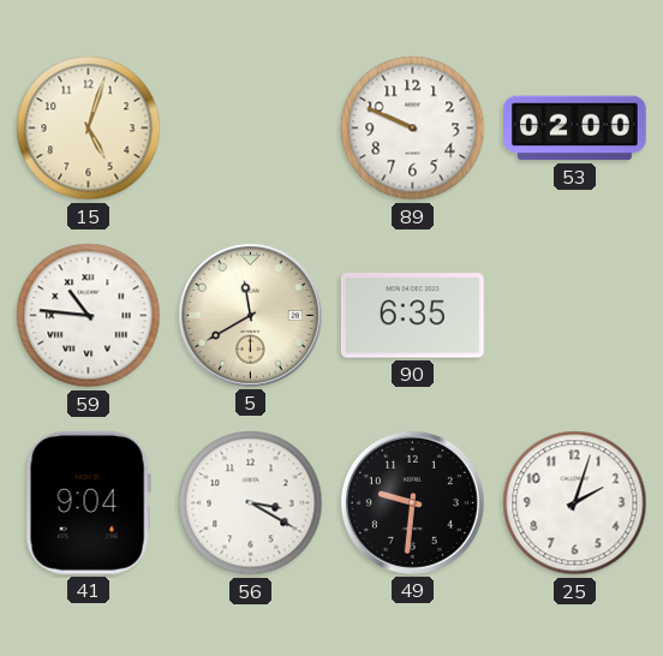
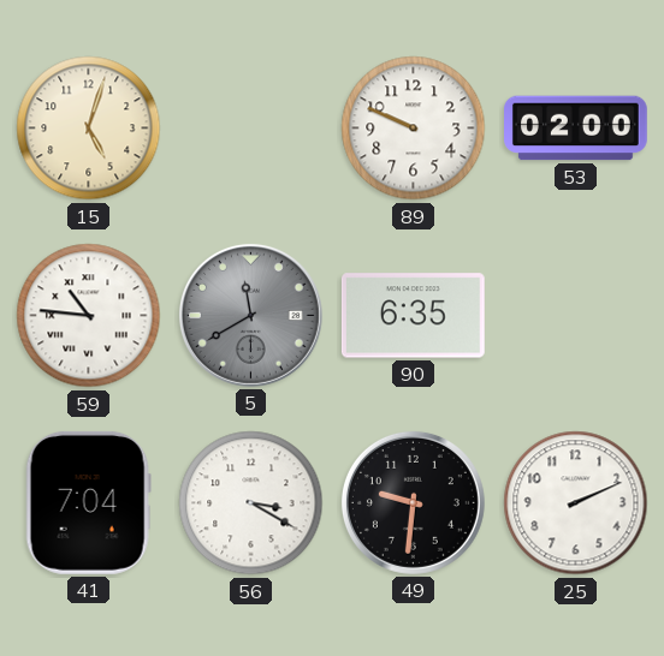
5 dial: cream -> grey (250, 315)
41: 9:04 -> 7:04 (88, 502)
25: 2:03 -> 2:11 (576, 503)
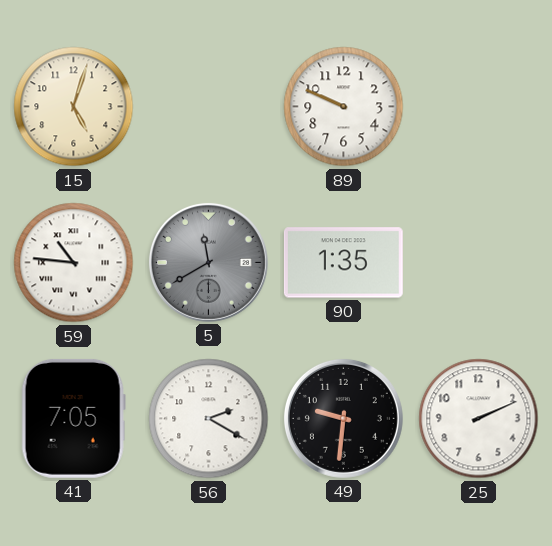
53: 02:00 -> none (576, 129)
90: 6:35 -> 1:35 (343, 263)
41: 7:04 -> 7:05 (73, 418)
56: 3:20 -> 2:20 (209, 419)
